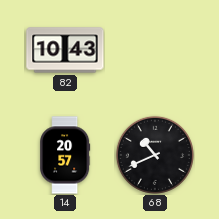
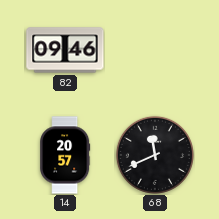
82: 10:43 -> 09:46 (65, 50)
68: 10:41 -> 11:41 (155, 155)
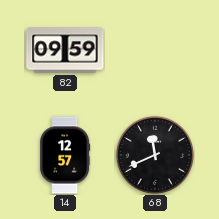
82: 09:46 -> 09:59 (65, 50)
14: 20:57 -> 12:57 (65, 155)
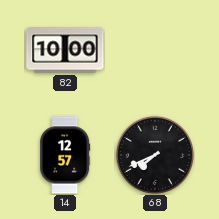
82: 09:59 -> 10:00 (65, 50)
68: 11:41 -> 7:41 (155, 155)
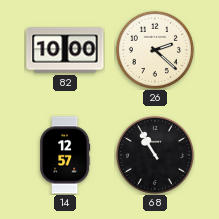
26: none -> 2:22 (155, 50)
68: 7:41 -> 10:55 (155, 155)
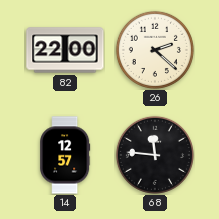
82: 10:00 -> 22:00 (65, 50)
68: 10:55 -> 11:46 (155, 155)
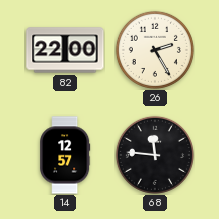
26: 2:22 -> 2:25 (155, 50)
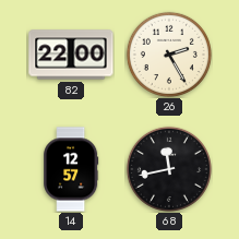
68: 11:46 -> 11:43 (169, 169)
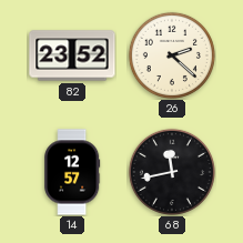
82: 22:00 -> 23:52 (72, 55)
26: 2:25 -> 2:22 (172, 55)
